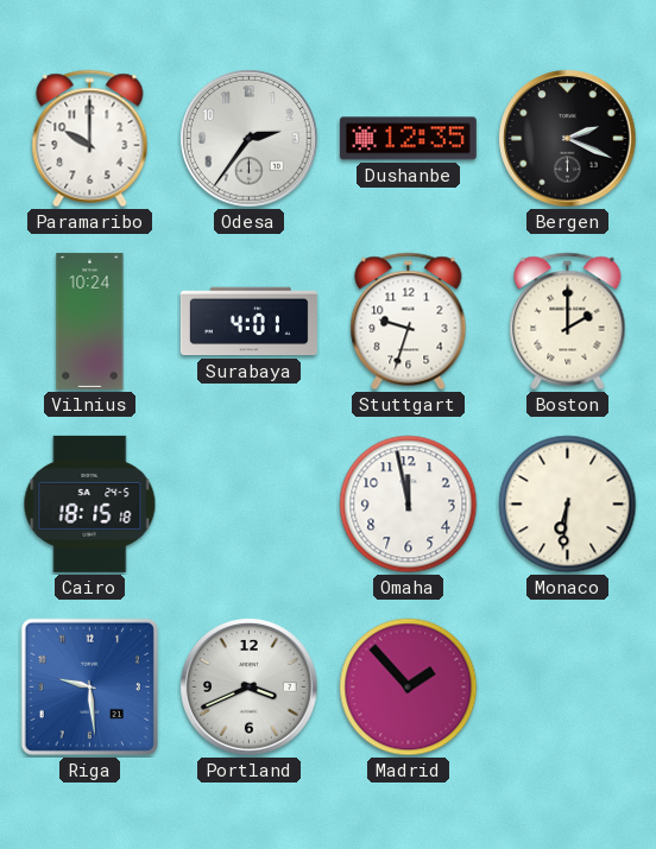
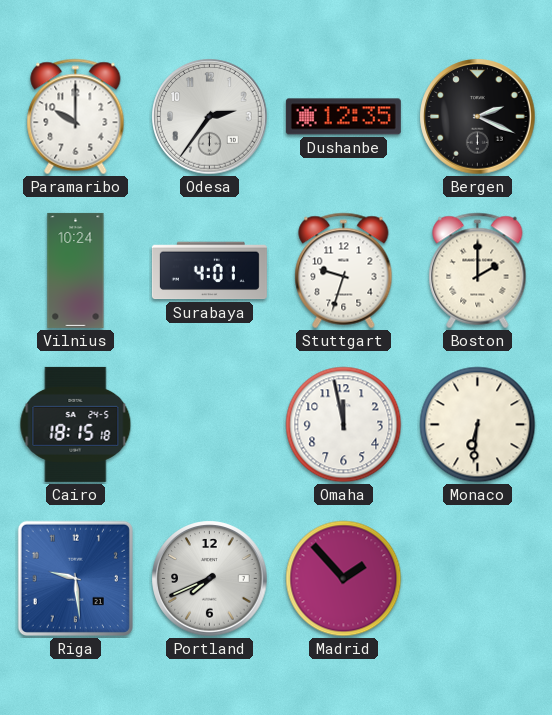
Portland: 3:41 -> 7:41 (210, 579)
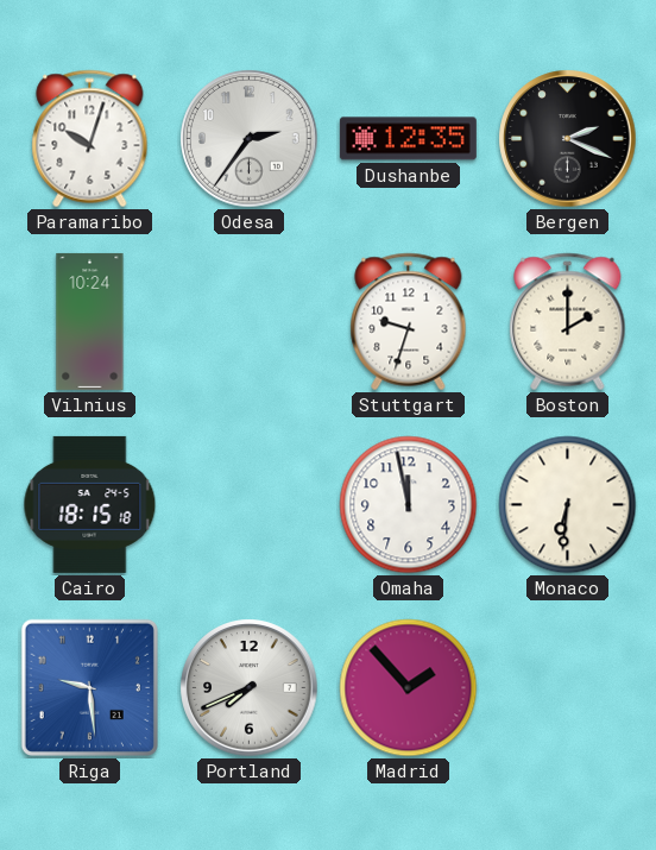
Paramaribo: 10:00 -> 10:03 (90, 139)
Surabaya: 4:01 -> none (209, 271)
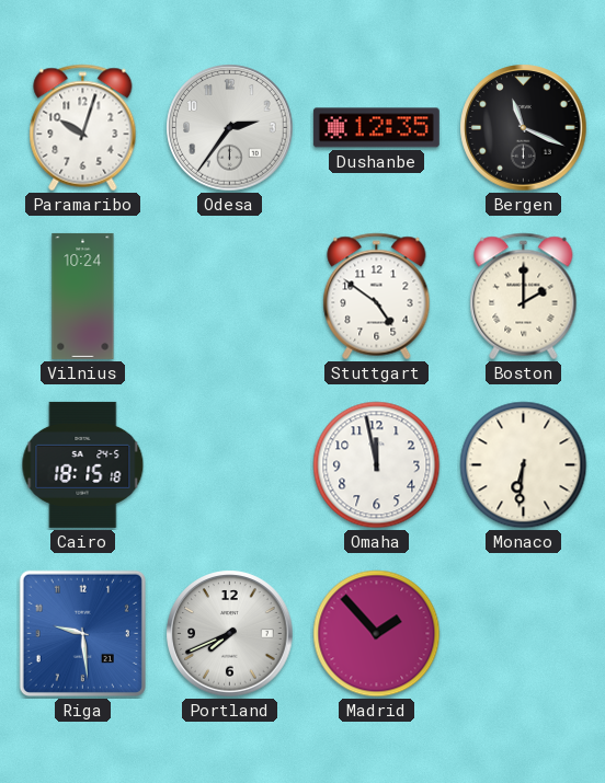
Bergen: 2:19 -> 11:19 (524, 128)
Stuttgart: 9:33 -> 4:51 (377, 297)
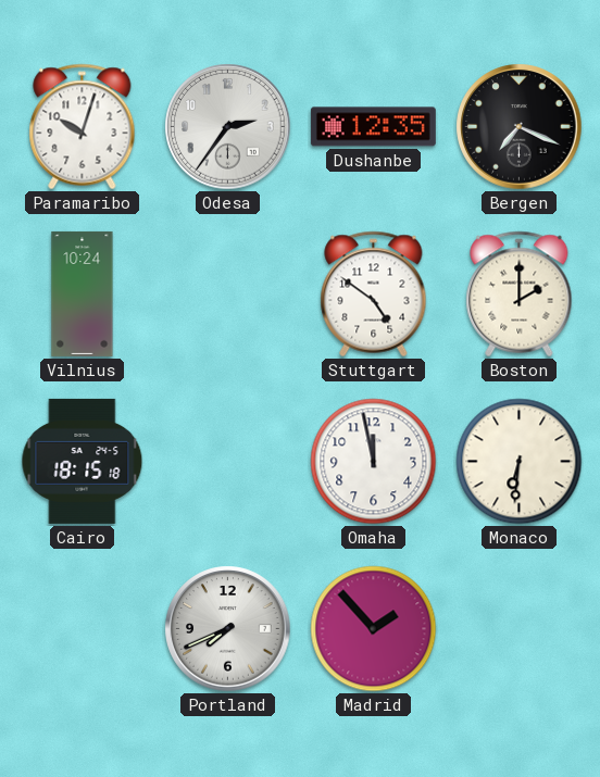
Bergen: 11:19 -> 7:19 (520, 127)
Riga: 9:29 -> none (82, 633)
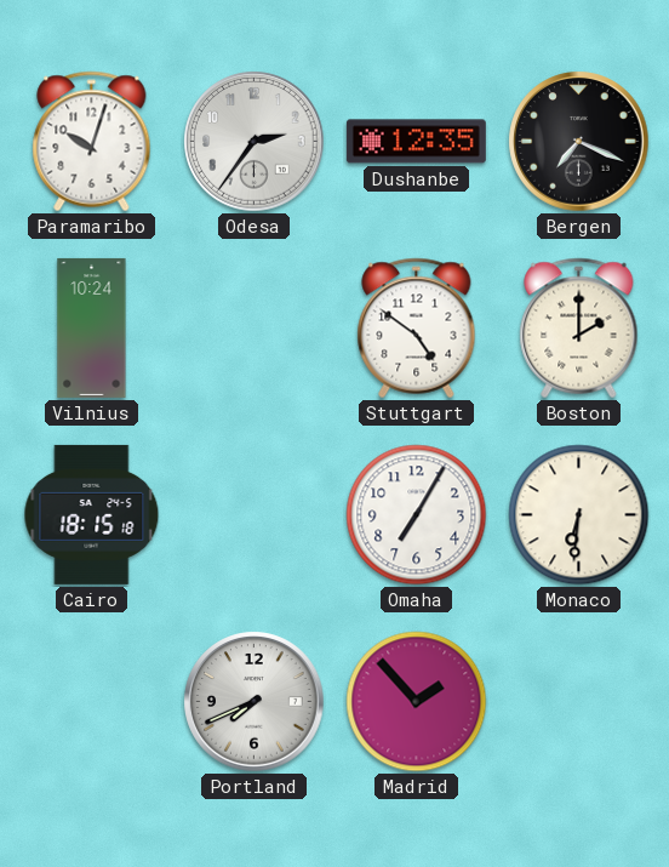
Omaha: 11:58 -> 7:05 (417, 515)
